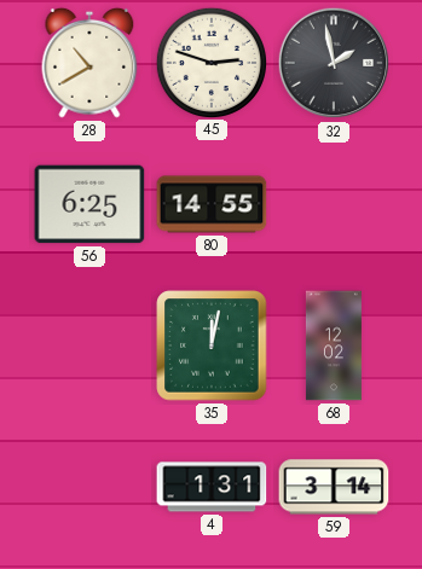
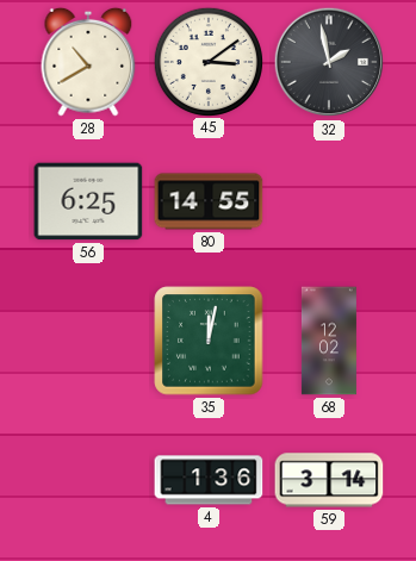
45: 2:48 -> 3:09 (207, 61)
4: 1:31 -> 1:36 (209, 480)
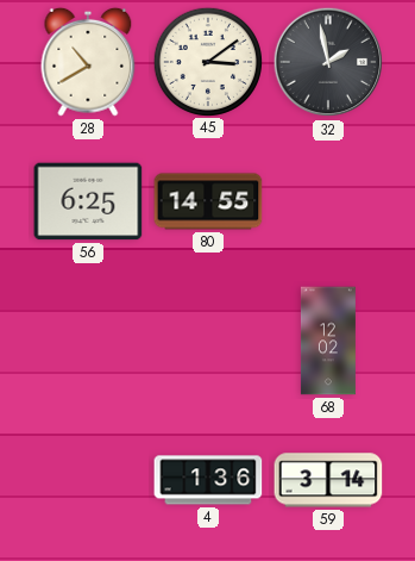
35: 12:02 -> none (209, 341)
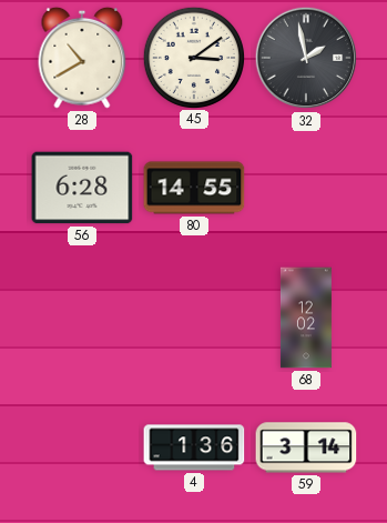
56: 6:25 -> 6:28 (82, 188)
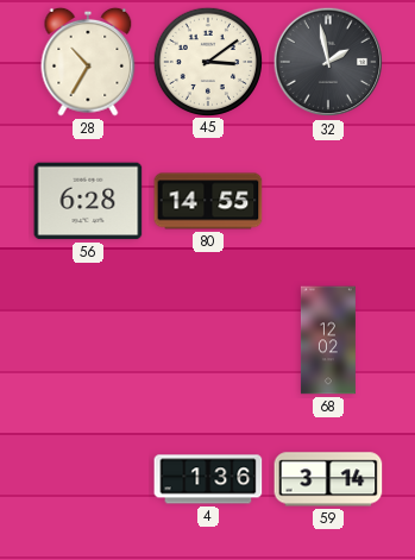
28: 10:40 -> 10:35 (88, 62)
